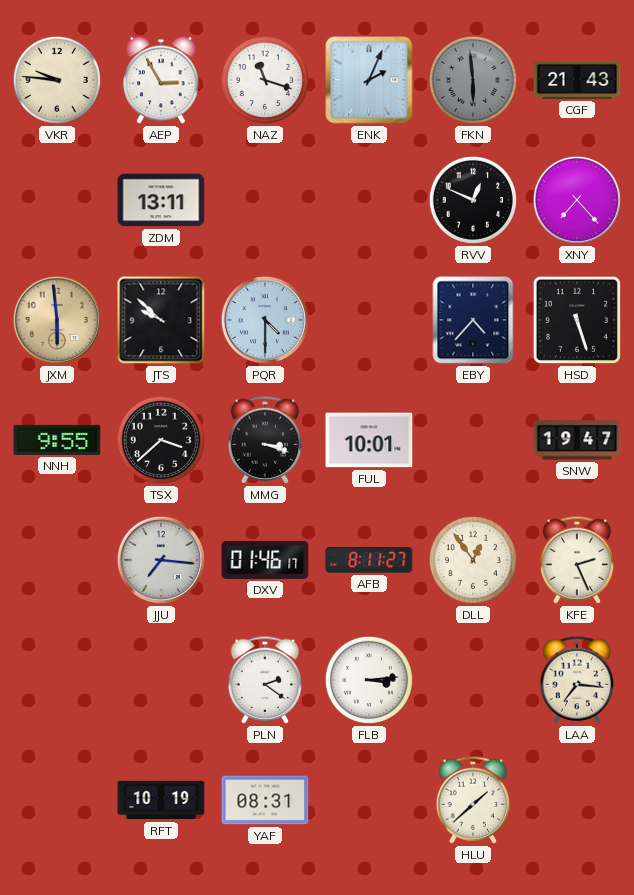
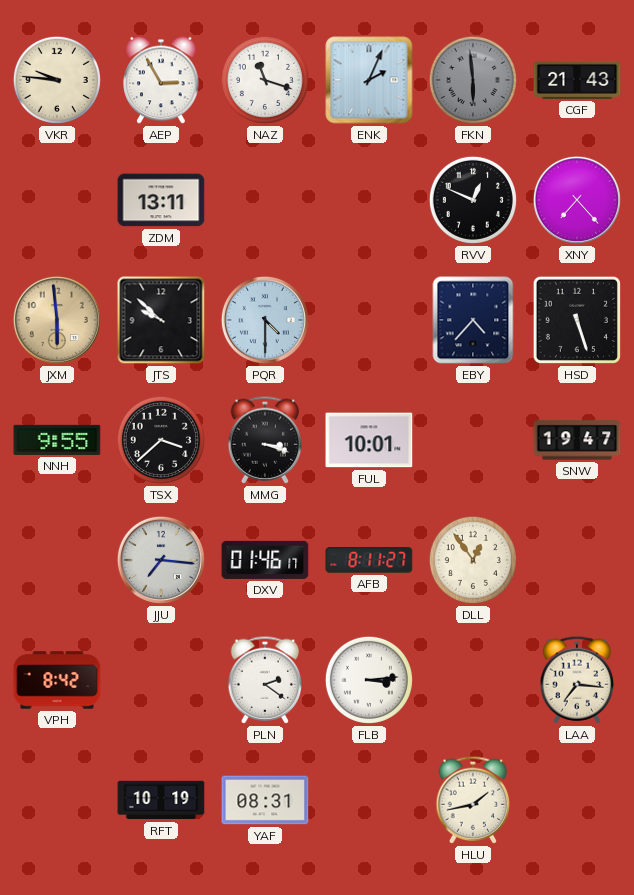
KFE: 2:26 -> none (577, 560)
VPH: none -> 8:42 (57, 680)
HLU: 1:38 -> 1:43 (473, 800)
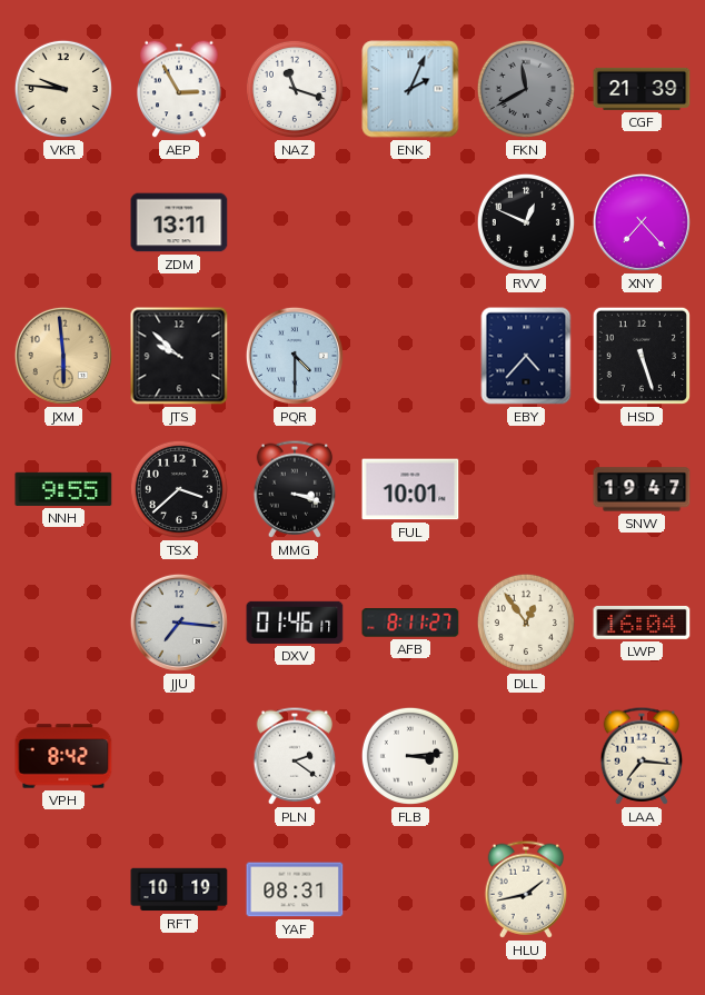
FKN: 5:59 -> 11:40 (526, 89)
CGF: 21:43 -> 21:39 (642, 89)
LWP: none -> 16:04 (642, 623)
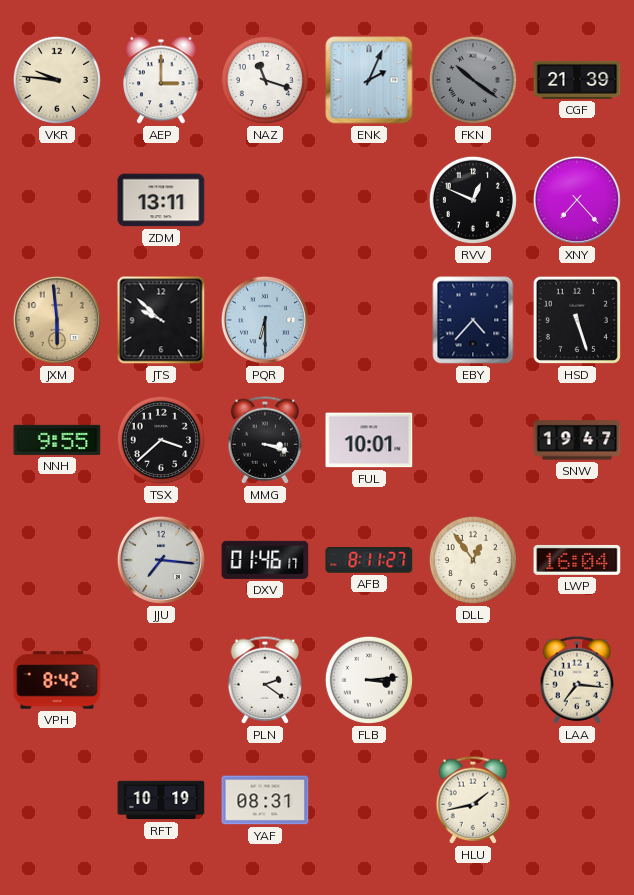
AEP: 2:55 -> 3:00 (161, 80)
FKN: 11:40 -> 10:21 (473, 80)
PQR: 4:30 -> 6:30 (265, 320)
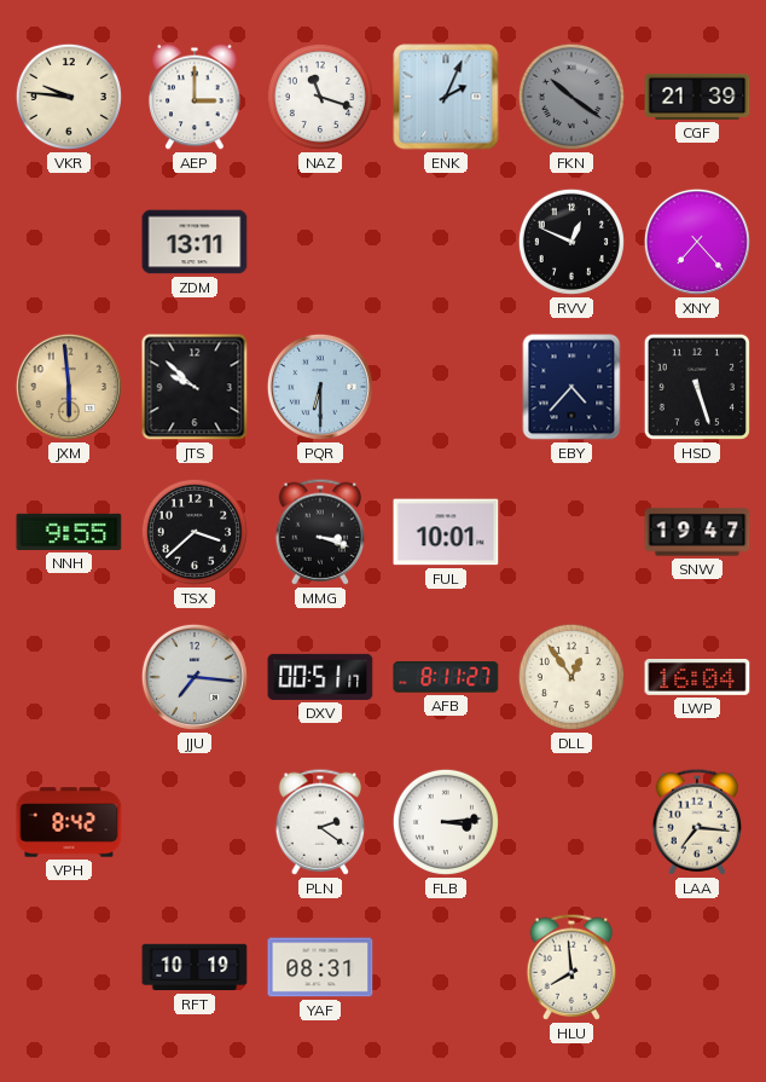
DXV: 01:46 -> 00:51 (320, 677)
HLU: 1:43 -> 7:59 (571, 967)
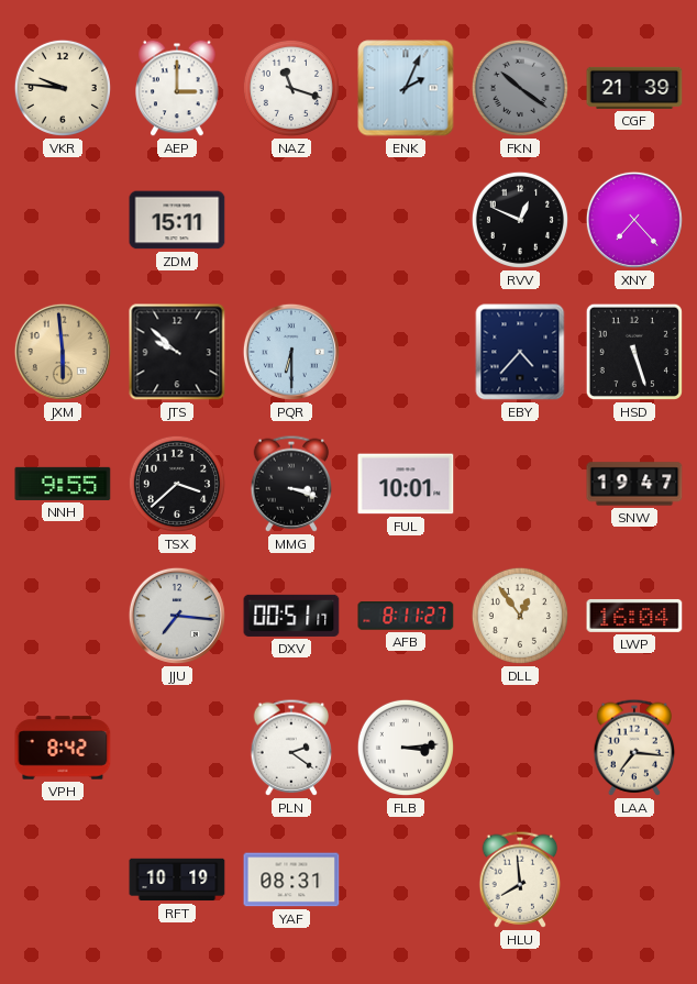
ZDM: 13:11 -> 15:11 (177, 220)
